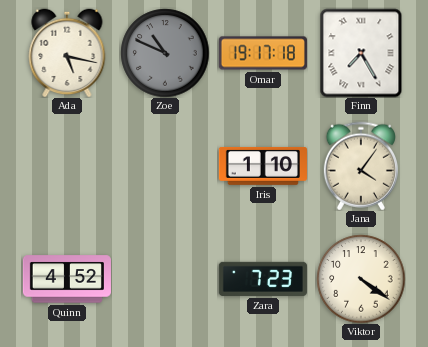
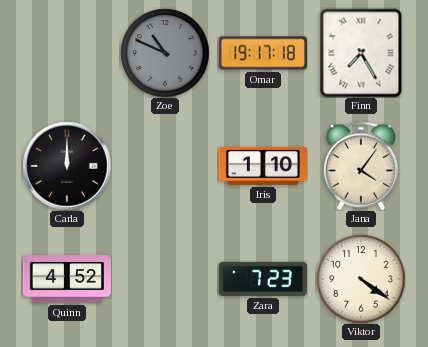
Ada: 5:17 -> none (67, 53)
Carla: none -> 12:00 (67, 166)
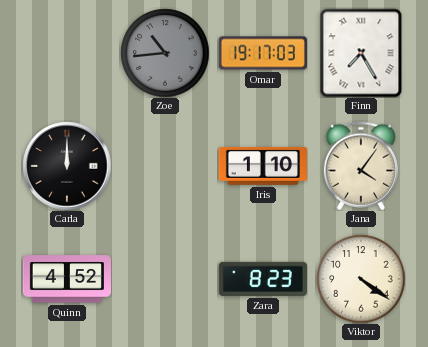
Zoe: 10:49 -> 10:44 (165, 53)
Omar: 19:17:18 -> 19:17:03 (263, 53)
Zara: 7:23 -> 8:23 (263, 279)
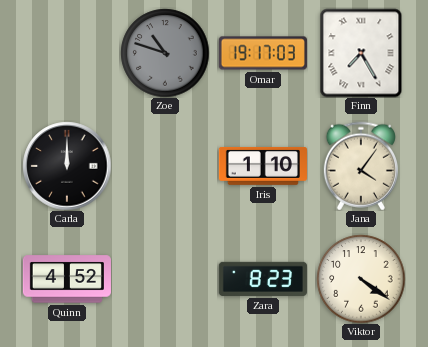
Zoe: 10:44 -> 10:48 (165, 53)
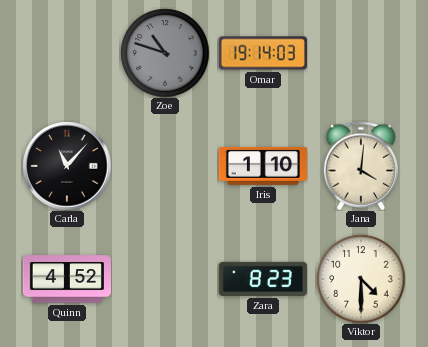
Omar: 19:17 -> 19:14 (263, 53)
Finn: 7:25 -> none (361, 53)
Carla: 12:00 -> 11:07 (67, 166)
Jana: 4:06 -> 4:01 (361, 166)
Viktor: 4:21 -> 4:30 (361, 279)
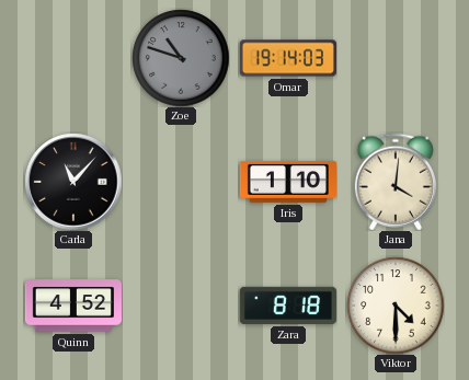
Zara: 8:23 -> 8:18 (288, 306)
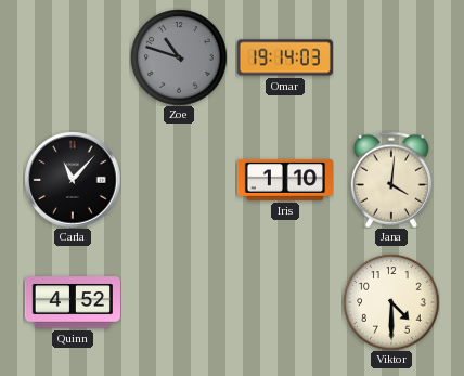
Zara: 8:18 -> none (288, 306)
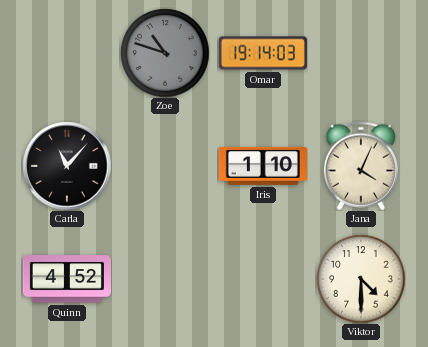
Jana: 4:01 -> 4:04 (361, 166)
